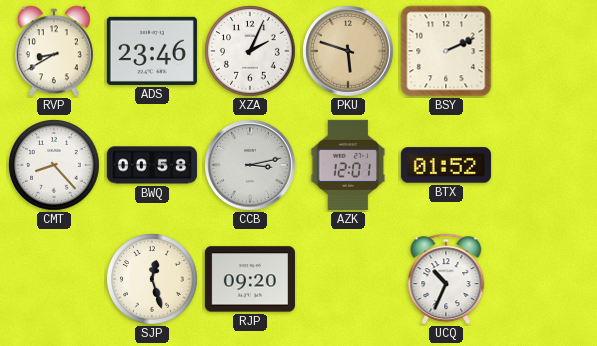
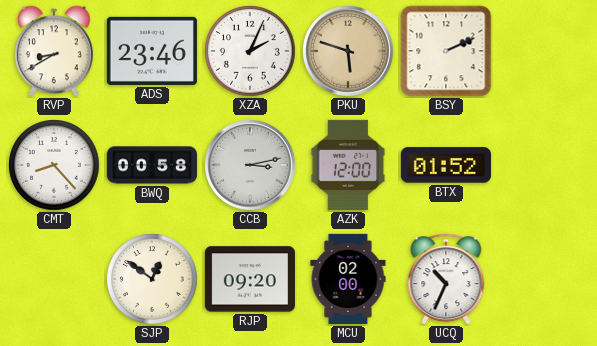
AZK: 12:01 -> 12:00 (348, 165)
SJP: 12:27 -> 12:51 (152, 279)
MCU: none -> 02:00 (348, 279)
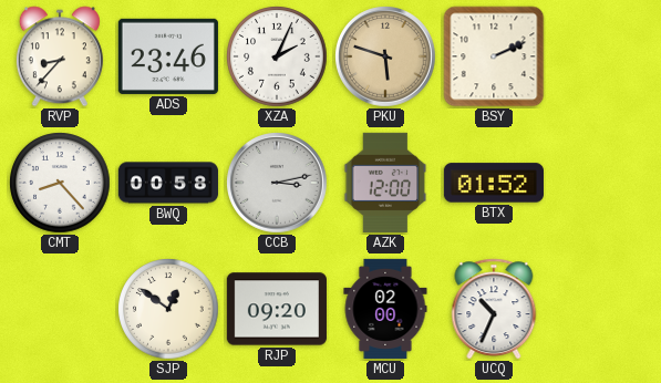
RVP: 8:40 -> 8:37 (60, 56)
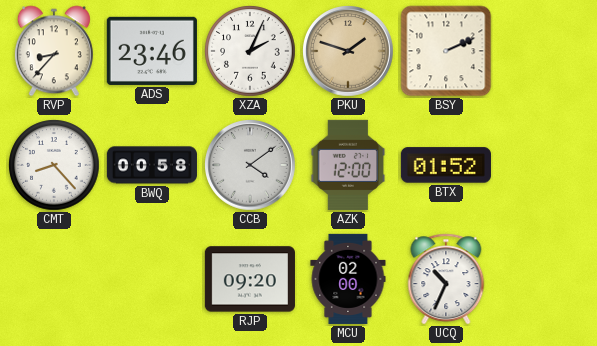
PKU: 5:48 -> 1:48 (348, 51)
CCB: 3:13 -> 4:09 (250, 165)
SJP: 12:51 -> none (168, 309)
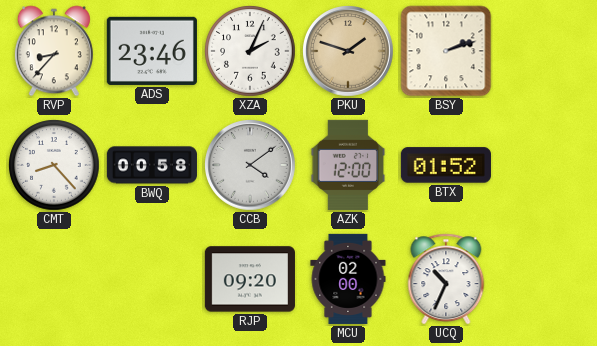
BSY: 2:11 -> 2:12 (446, 51)
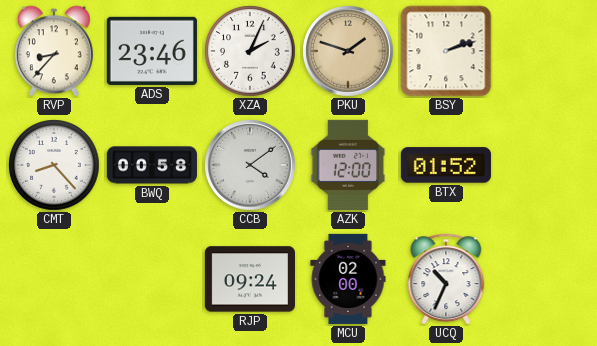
RJP: 09:20 -> 09:24 (250, 279)
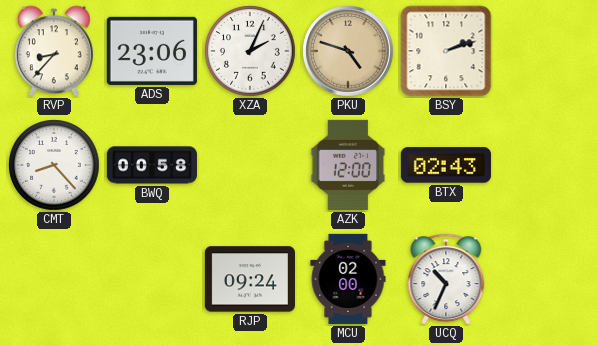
ADS: 23:46 -> 23:06 (152, 51)
PKU: 1:48 -> 4:48 (348, 51)
CCB: 4:09 -> none (250, 165)
BTX: 01:52 -> 02:43 (446, 165)
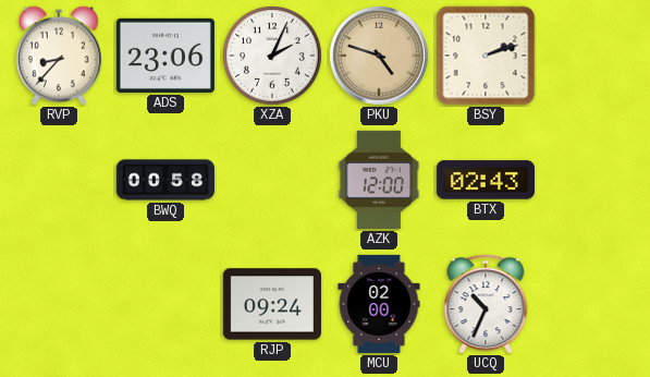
CMT: 8:23 -> none (54, 165)
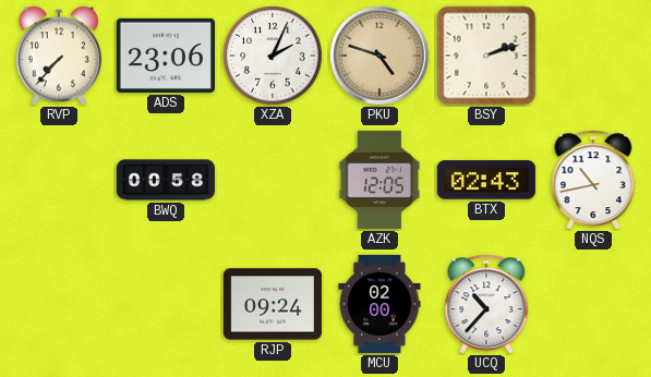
RVP: 8:37 -> 7:37 (59, 56)
AZK: 12:00 -> 12:05 (379, 180)
NQS: none -> 10:43 (593, 180)
UCQ: 10:34 -> 10:37 (486, 304)
